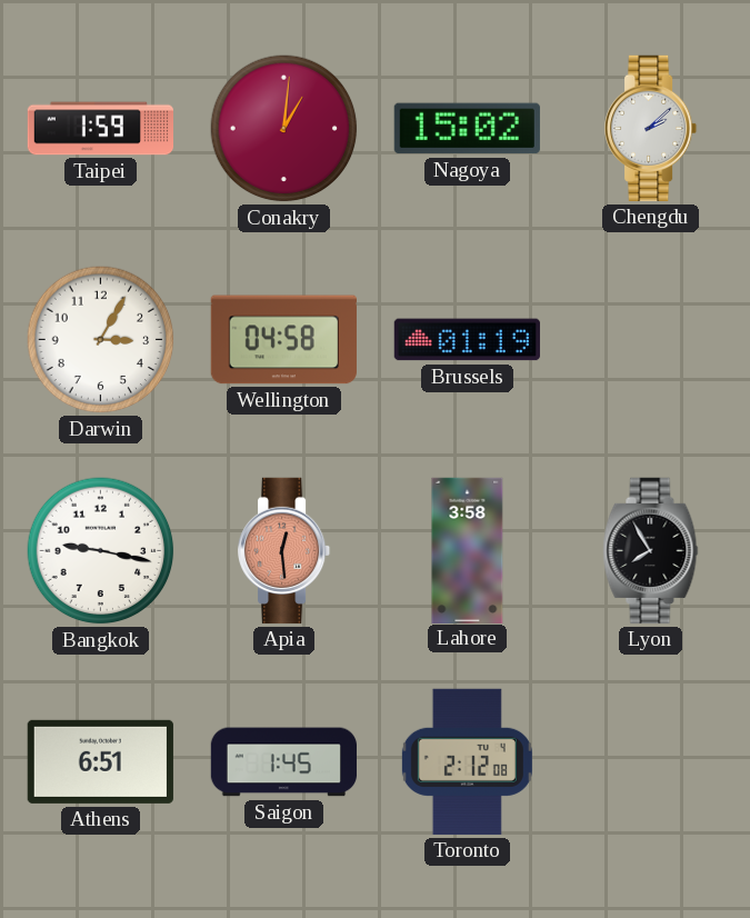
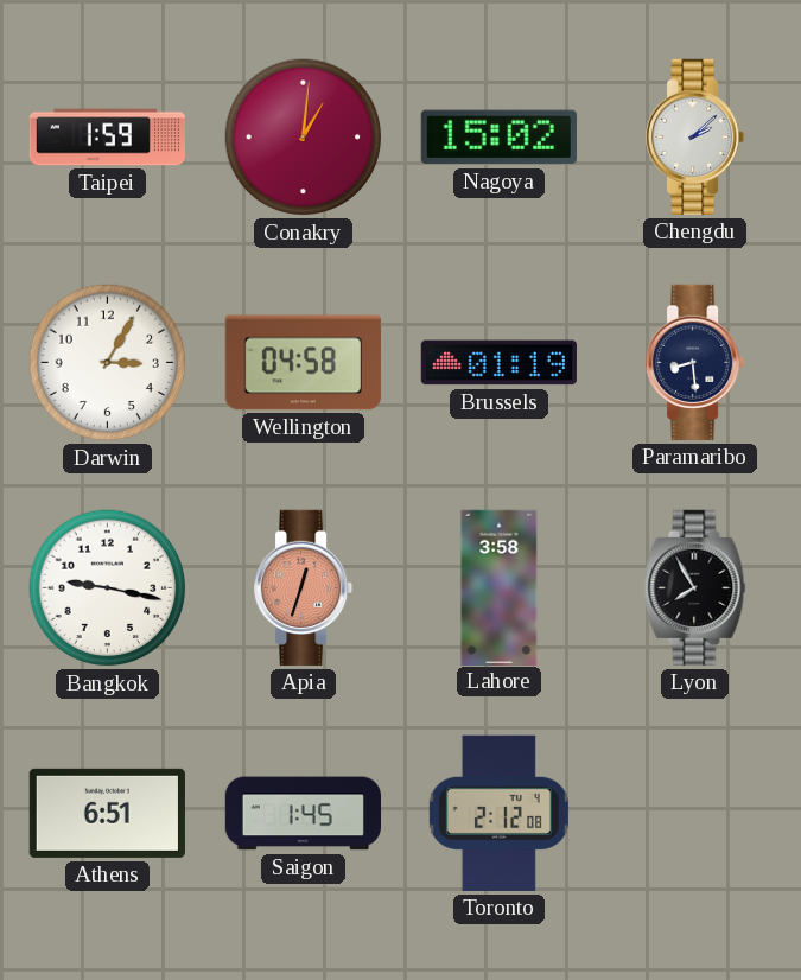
Paramaribo: none -> 8:29 (697, 362)
Apia: 12:29 -> 12:33 (305, 587)
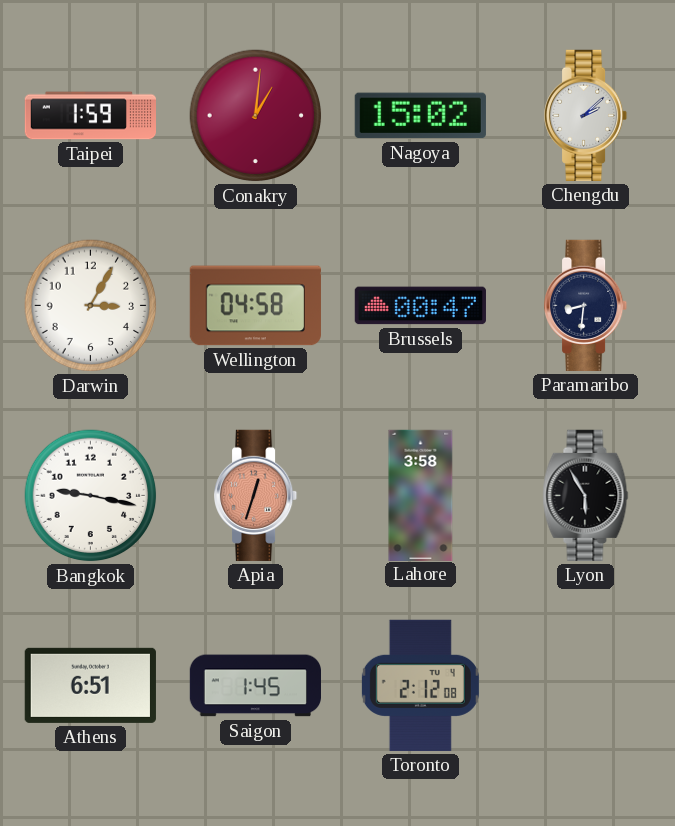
Brussels: 01:19 -> 00:47 (420, 306)
Paramaribo: 8:29 -> 8:31 (587, 305)
Lyon: 7:55 -> 5:55 (586, 495)
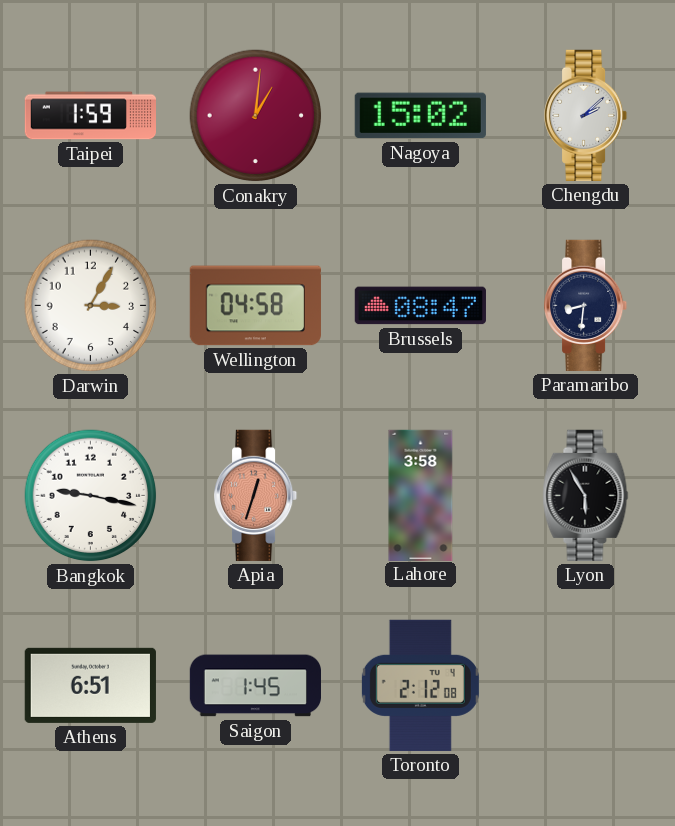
Brussels: 00:47 -> 08:47 (420, 306)
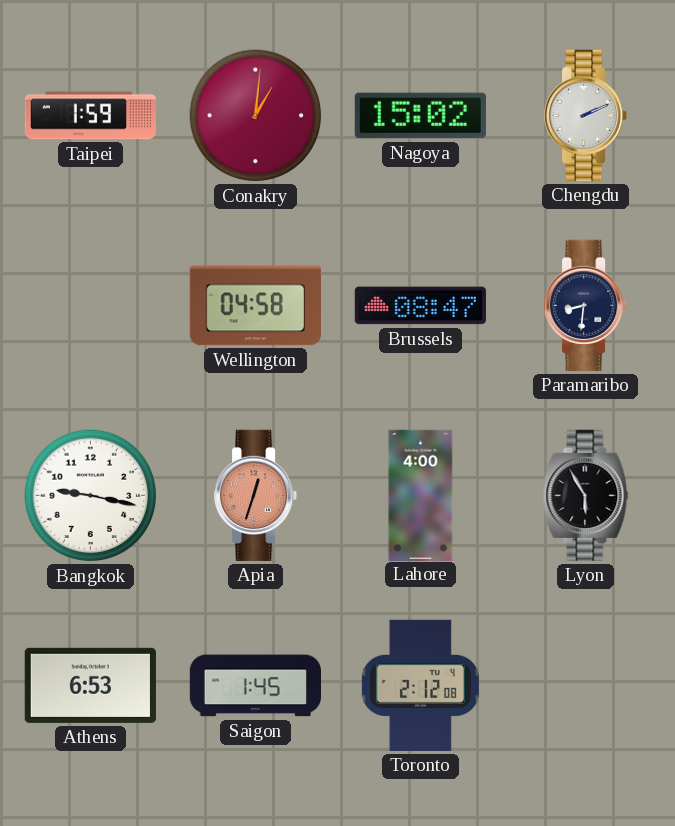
Chengdu: 2:08 -> 2:11 (587, 115)
Darwin: 3:05 -> none (91, 306)
Lahore: 3:58 -> 4:00 (421, 495)
Athens: 6:51 -> 6:53 (90, 685)
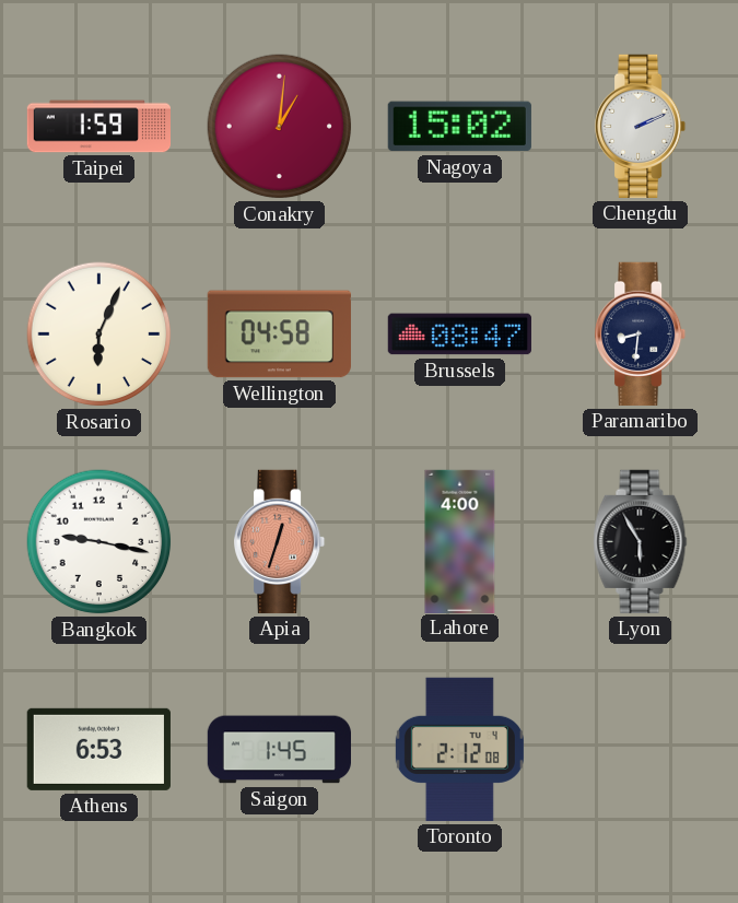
Rosario: none -> 6:04 (99, 335)
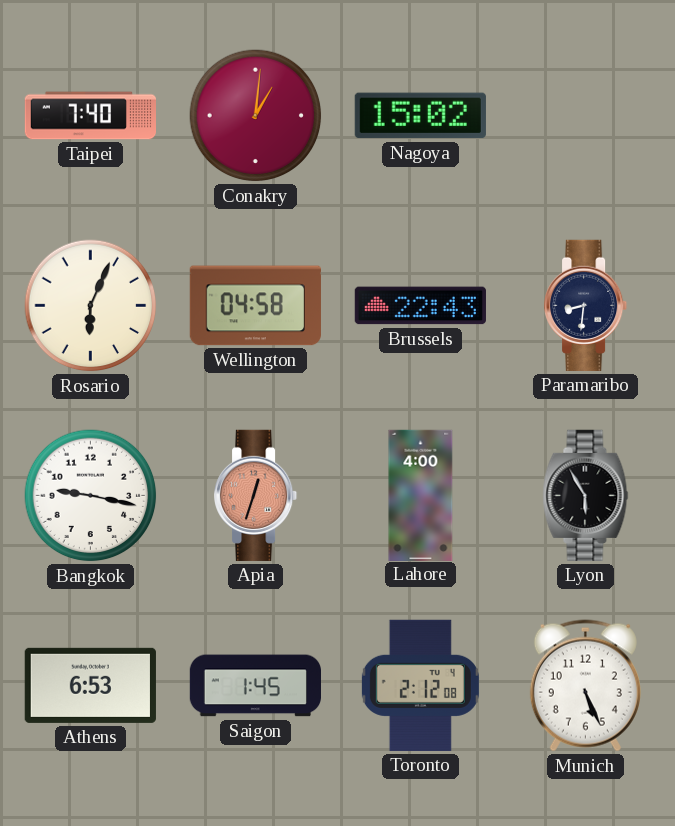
Taipei: 1:59 -> 7:40 (90, 116)
Chengdu: 2:11 -> none (642, 126)
Brussels: 08:47 -> 22:43 (420, 306)
Munich: none -> 5:26 (585, 686)
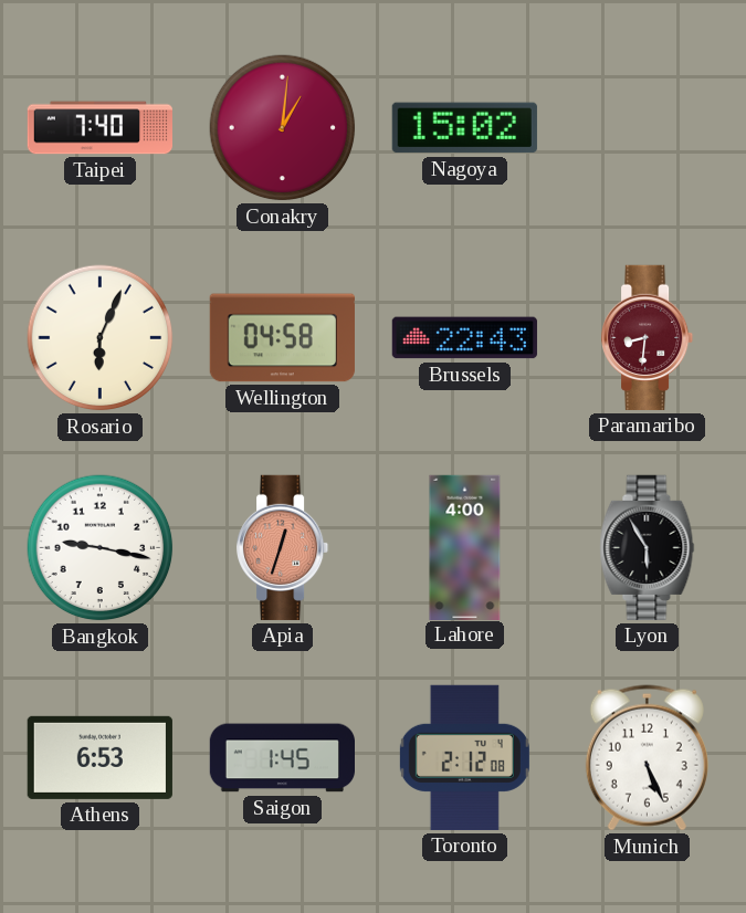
Paramaribo dial: navy -> burgundy (649, 337)
